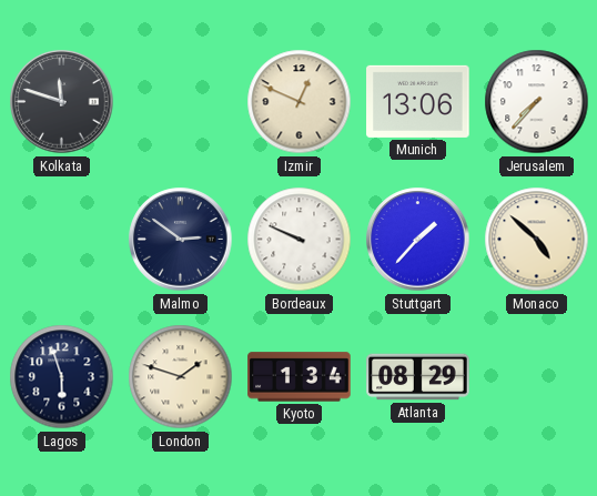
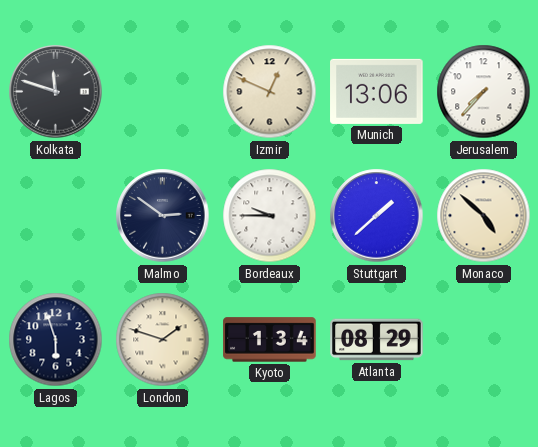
Bordeaux: 9:49 -> 9:45 (270, 216)
Stuttgart: 1:37 -> 1:38 (377, 216)
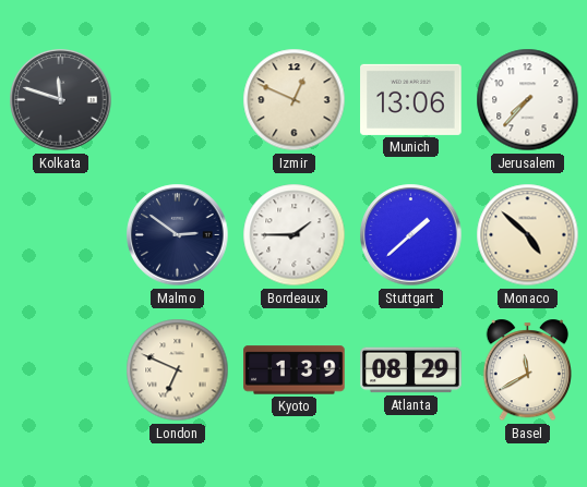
Bordeaux: 9:45 -> 1:45 (295, 235)
Lagos: 5:57 -> none (56, 340)
London: 1:48 -> 6:49 (178, 370)
Kyoto: 1:34 -> 1:39 (295, 370)
Basel: none -> 11:40 (527, 370)
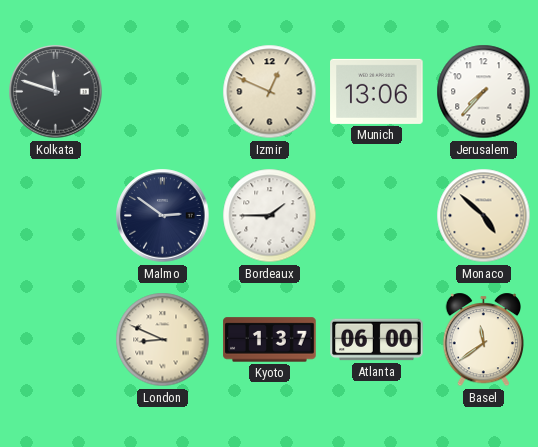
Stuttgart: 1:38 -> none (411, 235)
London: 6:49 -> 8:49 (163, 340)
Kyoto: 1:39 -> 1:37 (270, 340)
Atlanta: 08:29 -> 06:00 (377, 340)
Basel: 11:40 -> 11:39 (483, 340)
